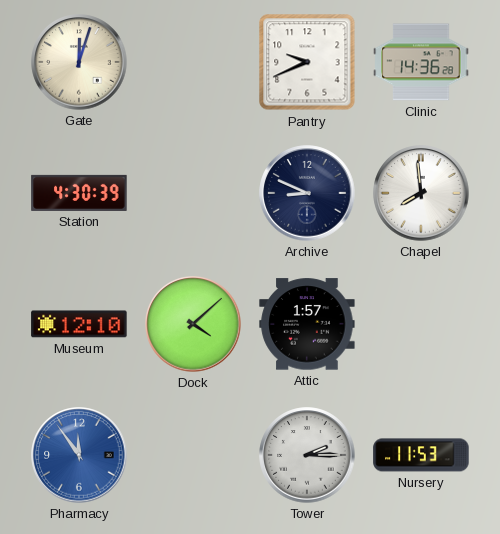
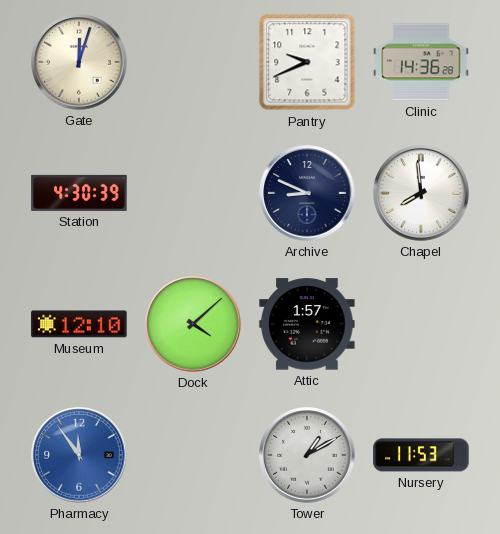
Tower: 2:15 -> 1:10 (307, 455)
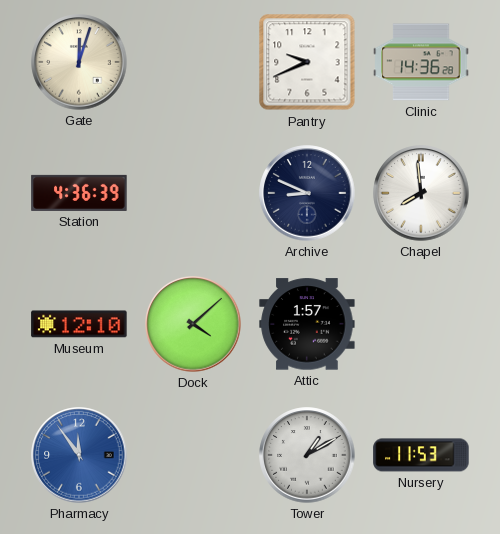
Station: 4:30 -> 4:36 (79, 193)
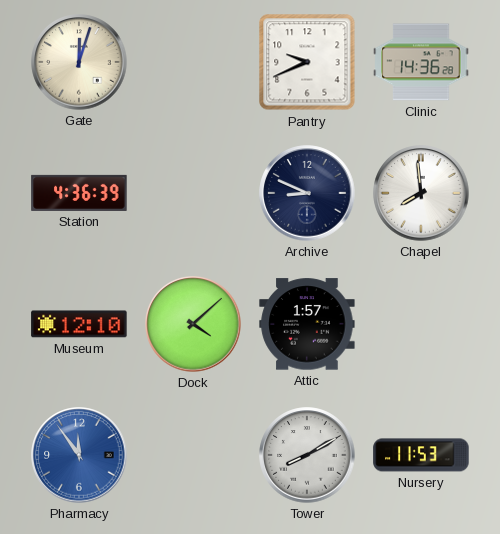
Tower: 1:10 -> 8:10 (307, 455)
